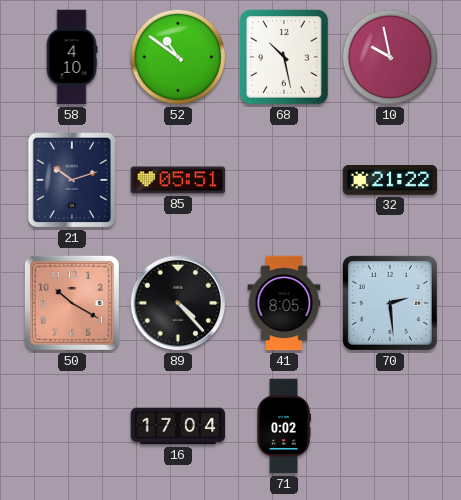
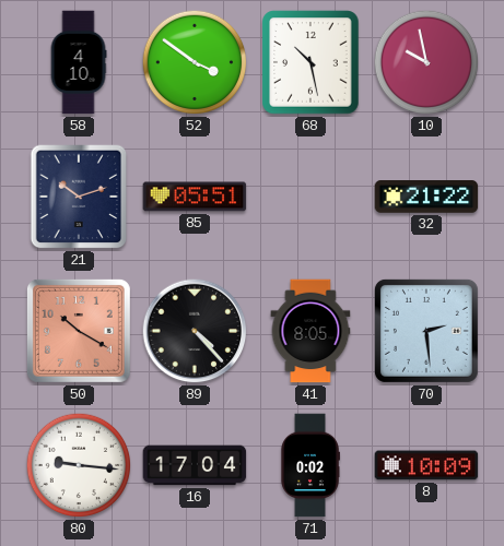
52: 10:51 -> 3:51 (195, 62)
80: none -> 9:16 (79, 465)
8: none -> 10:09 (426, 465)
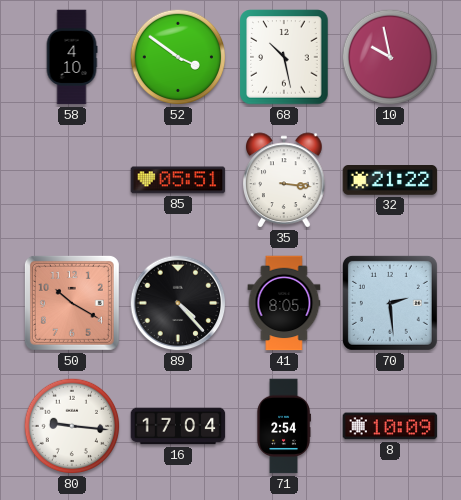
21: 10:12 -> none (79, 197)
35: none -> 3:16 (284, 180)
71: 0:02 -> 2:54 (284, 426)
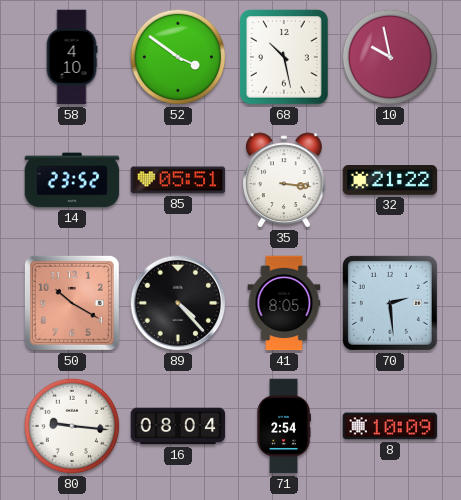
14: none -> 23:52 (72, 180)
16: 17:04 -> 08:04 (178, 426)
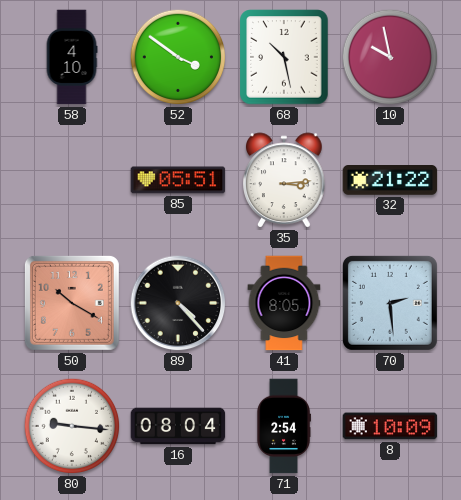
14: 23:52 -> none (72, 180)
35: 3:16 -> 3:14 (284, 180)
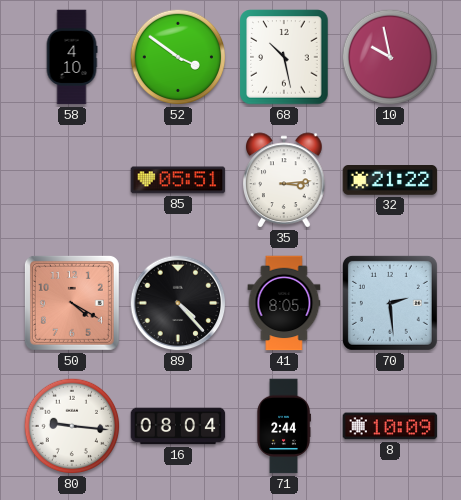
50: 10:20 -> 4:20 (72, 303)
71: 2:54 -> 2:44 (284, 426)
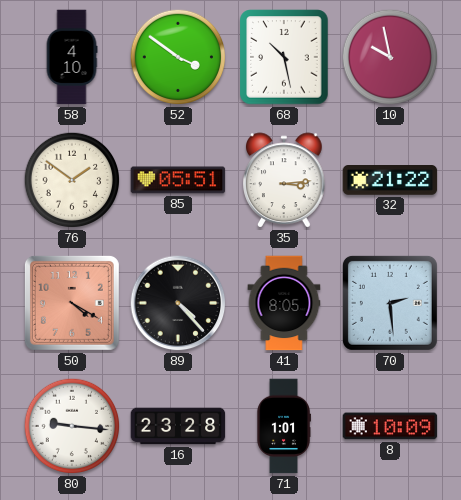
76: none -> 1:51 (72, 180)
16: 08:04 -> 23:28 (178, 426)
71: 2:44 -> 1:01 (284, 426)
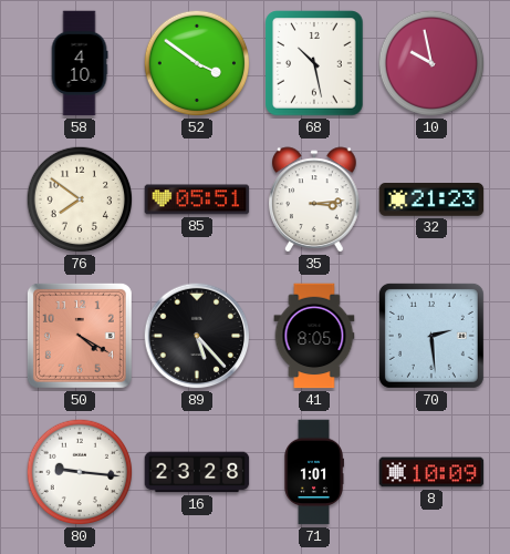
76: 1:51 -> 7:51 (80, 199)
32: 21:22 -> 21:23 (431, 199)
89: 4:23 -> 5:23 (197, 336)
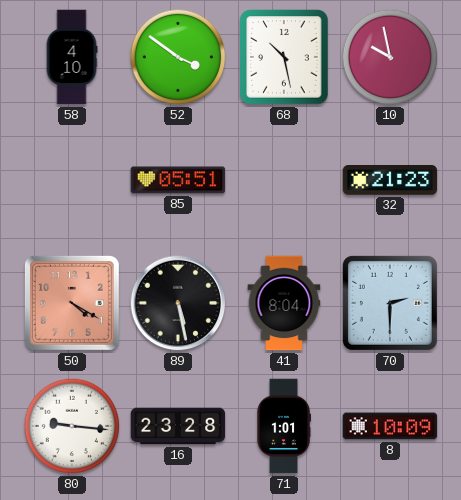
76: 7:51 -> none (80, 199)
35: 3:14 -> none (314, 199)
89: 5:23 -> 5:28 (178, 303)
41: 8:05 -> 8:04 (284, 303)
70: 2:29 -> 2:30 (390, 303)
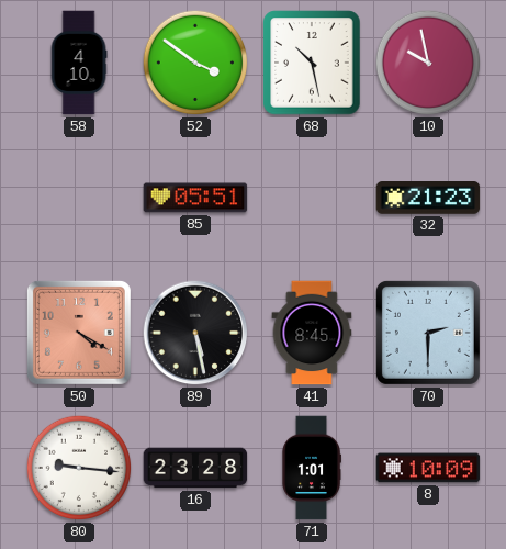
41: 8:04 -> 8:45 (312, 333)
